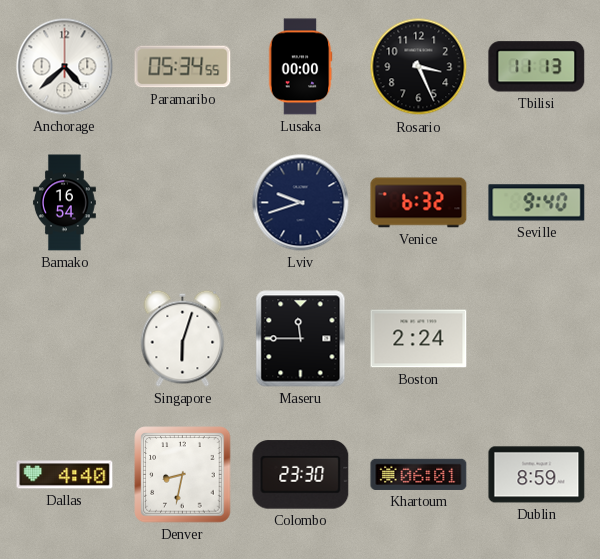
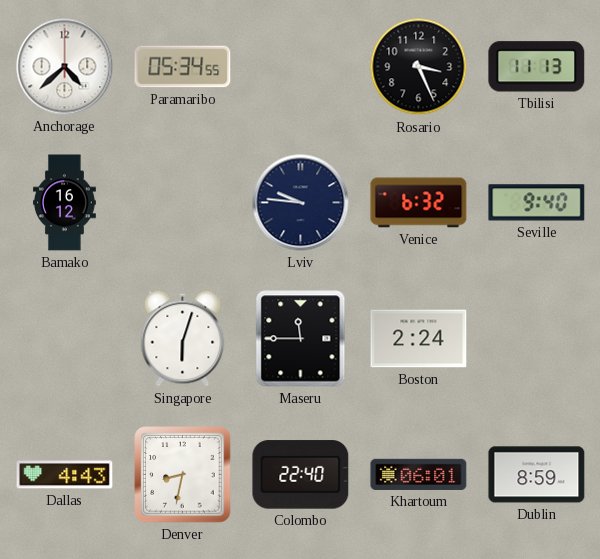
Lusaka: 00:00 -> none (300, 67)
Bamako: 16:54 -> 16:12 (65, 203)
Lviv: 9:42 -> 9:46 (301, 203)
Dallas: 4:40 -> 4:43 (65, 475)
Colombo: 23:30 -> 22:40 (301, 475)
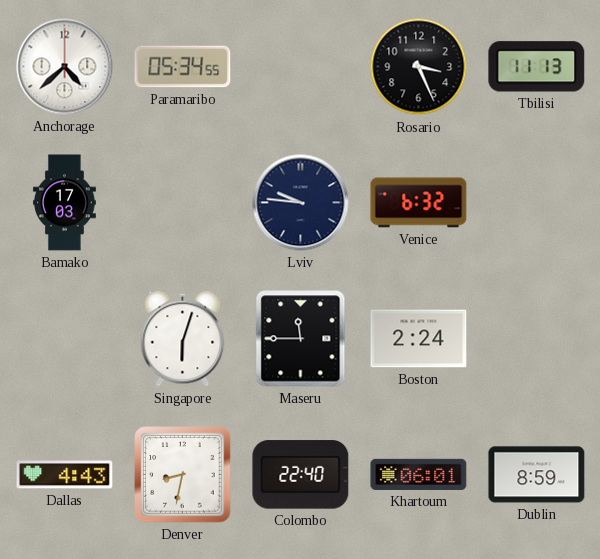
Bamako: 16:12 -> 17:03 (65, 203)
Seville: 9:40 -> none (537, 203)
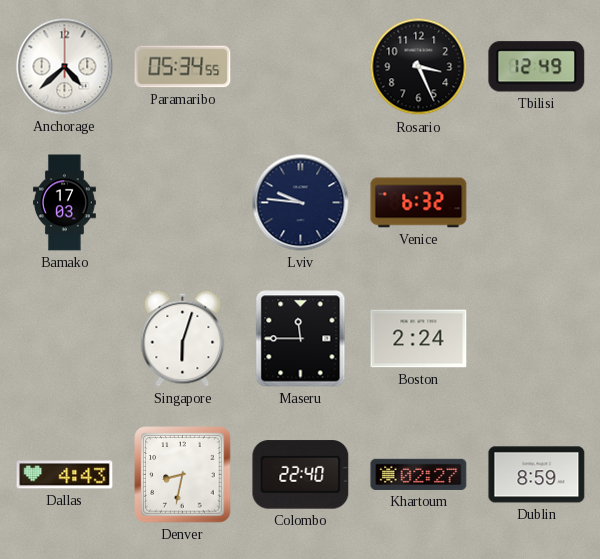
Tbilisi: 11:13 -> 12:49 (537, 67)
Khartoum: 06:01 -> 02:27 (419, 474)
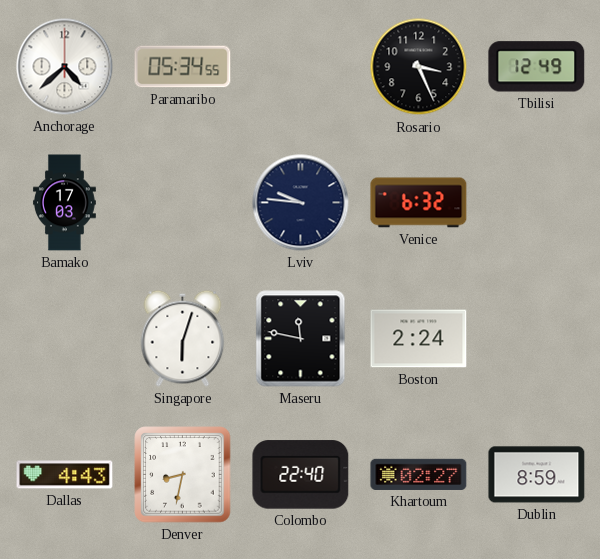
Maseru: 11:45 -> 11:47 (301, 339)
